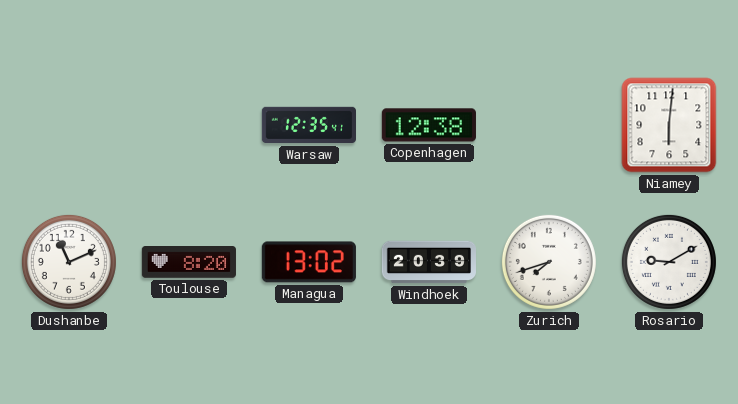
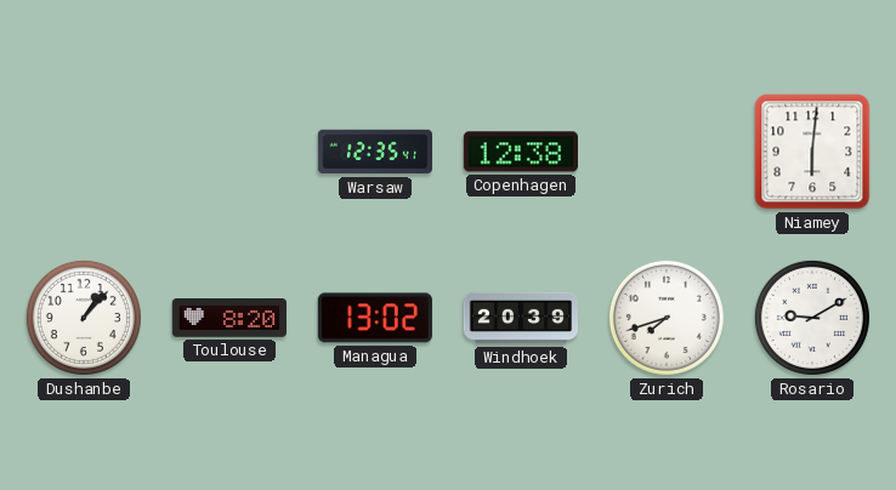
Dushanbe: 11:11 -> 1:07 (84, 318)
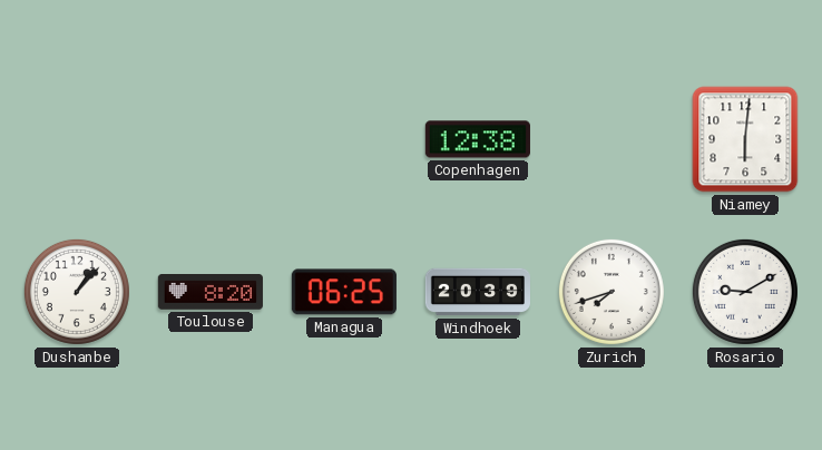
Warsaw: 12:35 -> none (374, 152)
Managua: 13:02 -> 06:25 (344, 292)
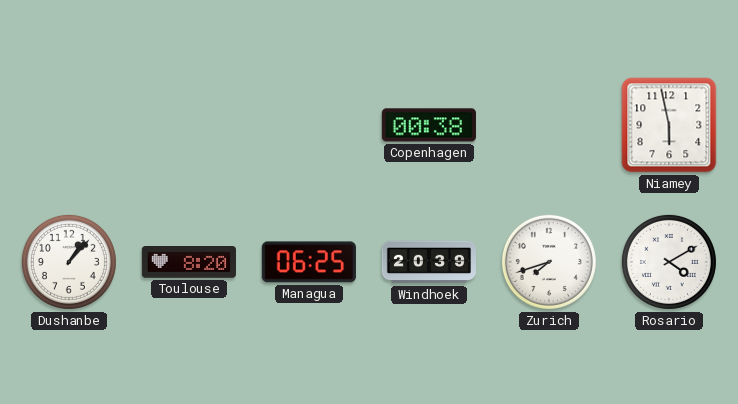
Copenhagen: 12:38 -> 00:38 (429, 125)
Niamey: 6:01 -> 5:58 (669, 125)
Rosario: 9:10 -> 4:10 (669, 262)
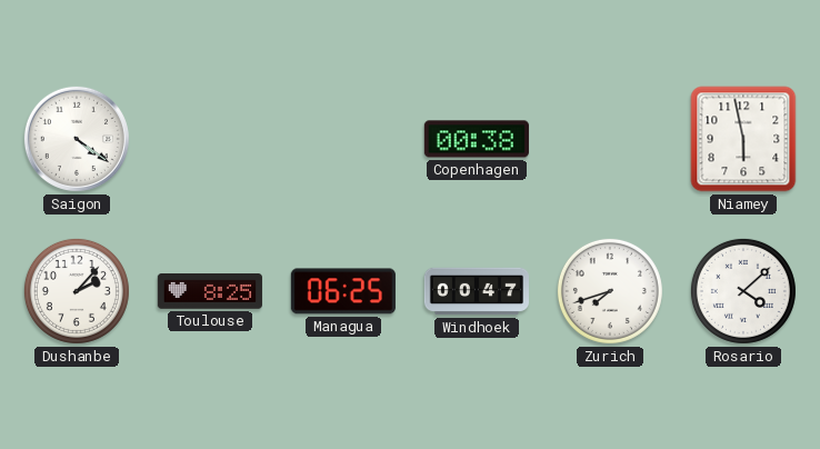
Saigon: none -> 4:21 (77, 139)
Dushanbe: 1:07 -> 2:07 (77, 291)
Toulouse: 8:20 -> 8:25 (210, 291)
Windhoek: 20:39 -> 00:47 (476, 291)
Rosario: 4:10 -> 4:08 (743, 291)
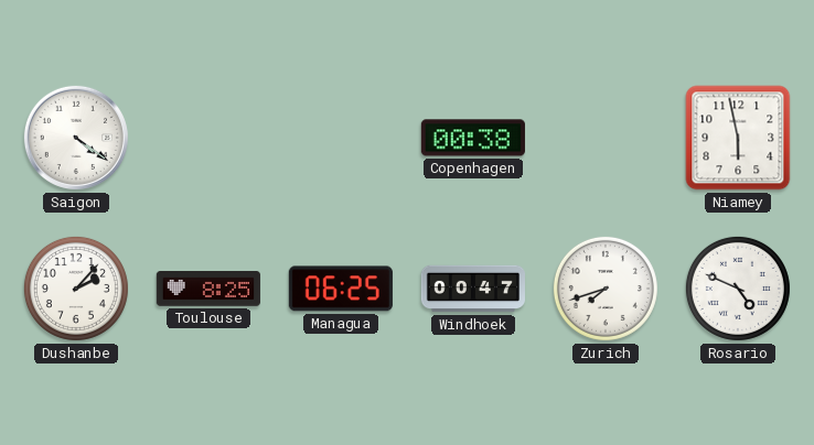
Rosario: 4:08 -> 4:49 (738, 289)
